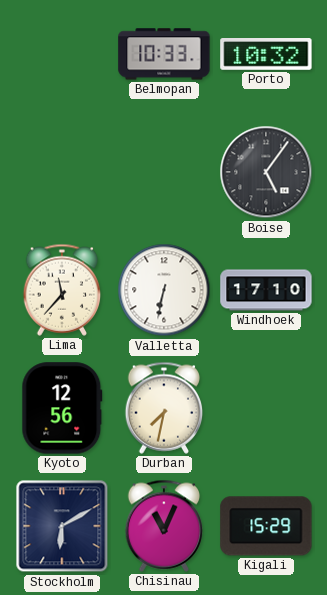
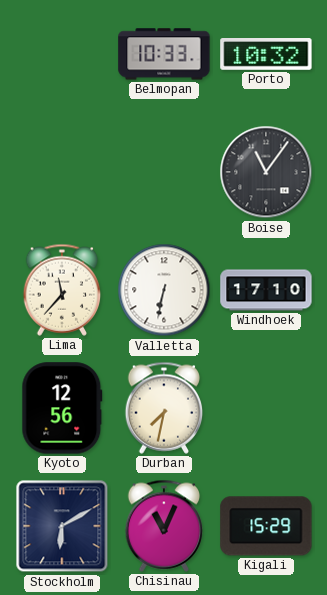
Boise: 5:06 -> 11:06 (266, 172)
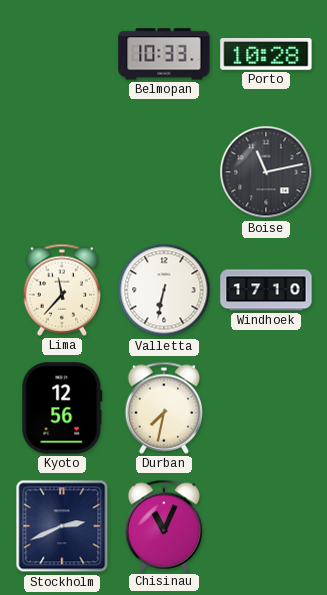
Porto: 10:32 -> 10:28 (266, 55)
Boise: 11:06 -> 11:13 (266, 172)
Stockholm: 6:10 -> 2:41 (62, 526)
Kigali: 15:29 -> none (266, 526)
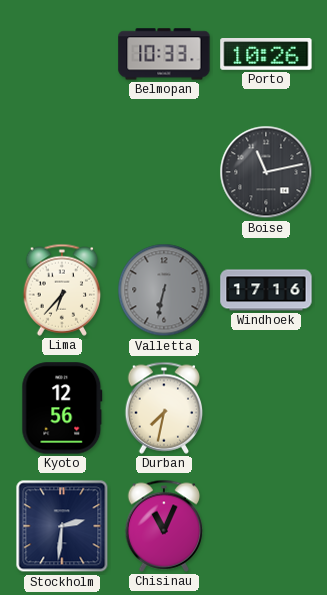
Porto: 10:28 -> 10:26 (266, 55)
Lima: 11:37 -> 6:37 (62, 290)
Valletta dial: white -> grey (164, 290)
Windhoek: 17:10 -> 17:16 (266, 290)
Stockholm: 2:41 -> 2:31 (62, 526)
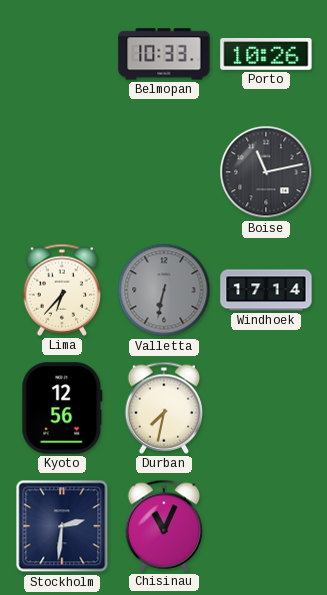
Windhoek: 17:16 -> 17:14 (266, 290)
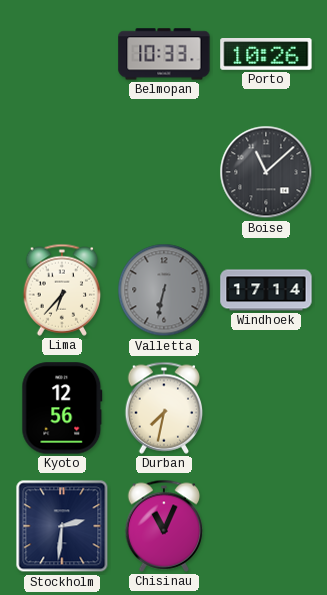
Boise: 11:13 -> 11:08 (266, 172)
